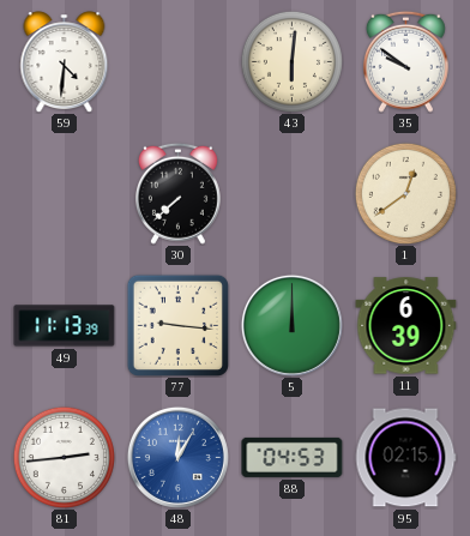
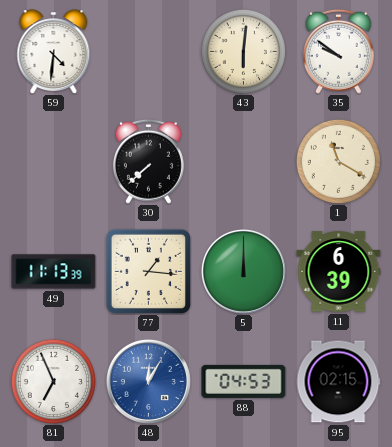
1: 12:39 -> 11:20 (338, 161)
77: 9:16 -> 1:16 (148, 271)
81: 2:44 -> 6:56 (53, 381)
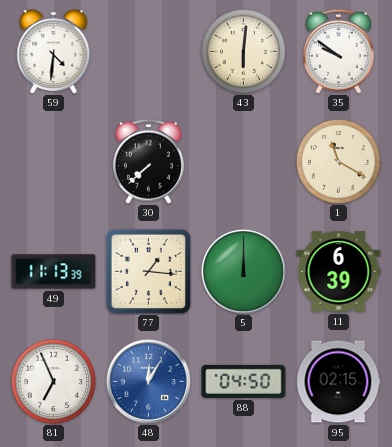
88: 04:53 -> 04:50 (244, 381)
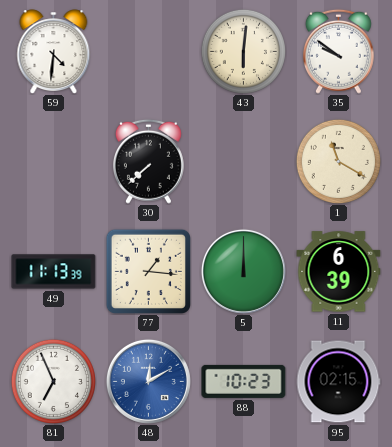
48: 12:05 -> 12:10 (148, 381)
88: 04:50 -> 10:23 (244, 381)
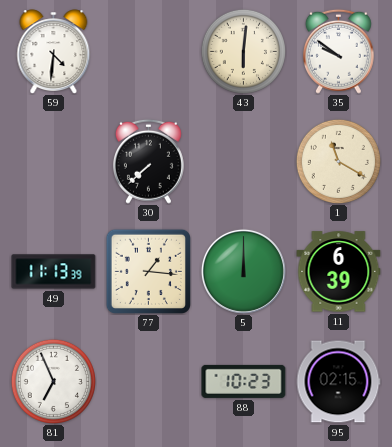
48: 12:10 -> none (148, 381)
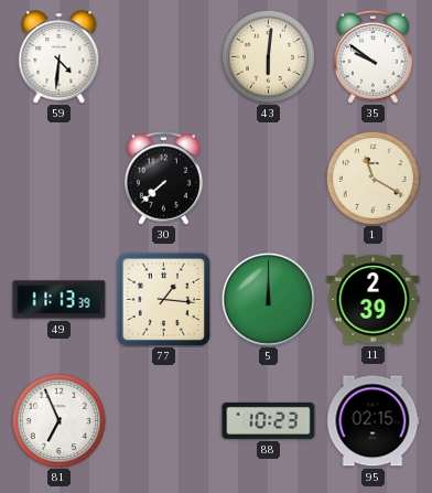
11: 6:39 -> 2:39 (374, 300)
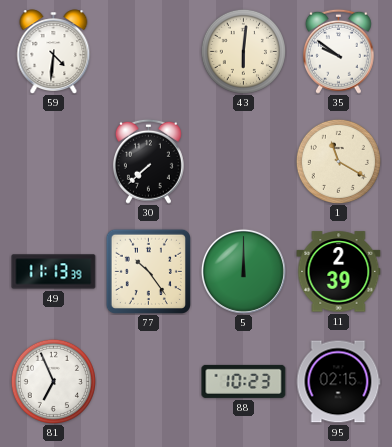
77: 1:16 -> 10:24 (148, 271)
